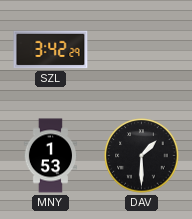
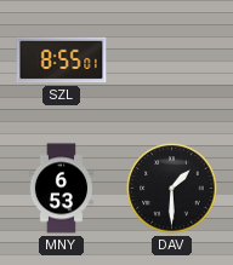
SZL: 3:42 -> 8:55 (62, 61)
MNY: 1:53 -> 6:53 (62, 189)
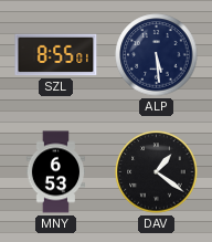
ALP: none -> 5:29 (157, 55)
DAV: 1:30 -> 1:21 (157, 172)
